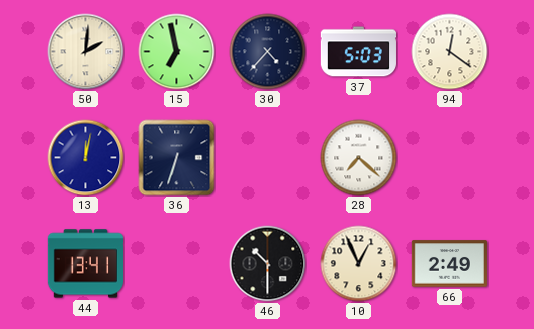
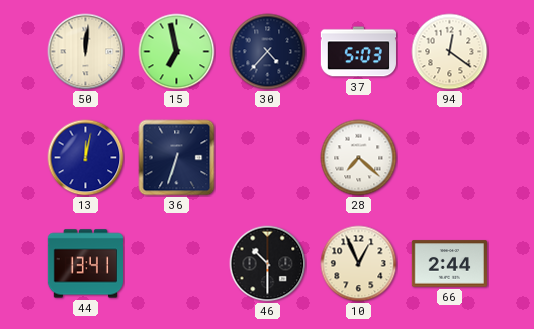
50: 2:01 -> 12:01 (86, 52)
66: 2:49 -> 2:44 (449, 264)
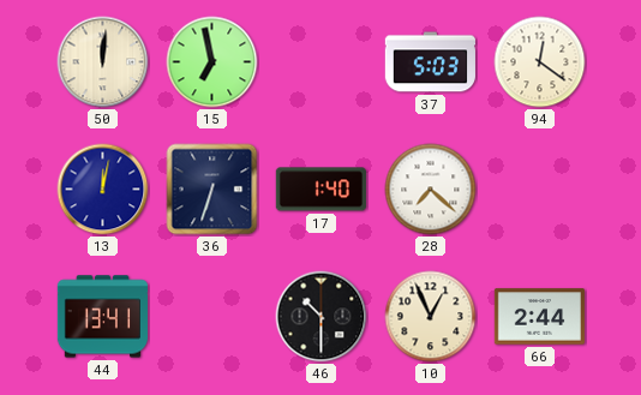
30: 4:37 -> none (268, 52)
17: none -> 1:40 (320, 190)
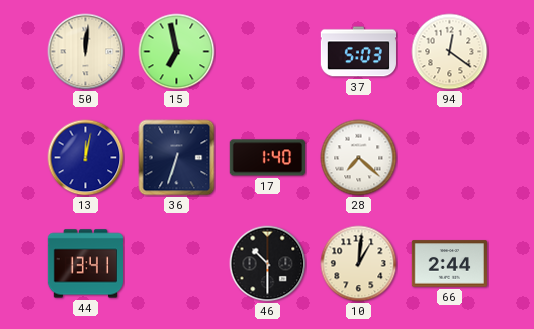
10: 12:56 -> 1:01 (359, 264)
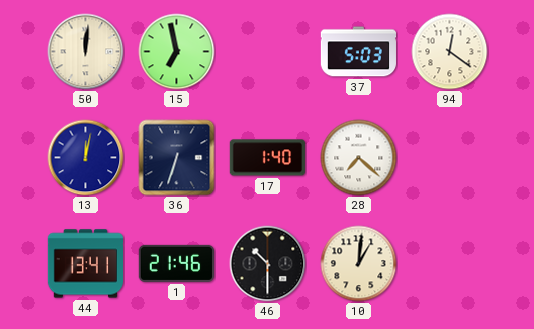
1: none -> 21:46 (176, 263)
66: 2:44 -> none (449, 264)
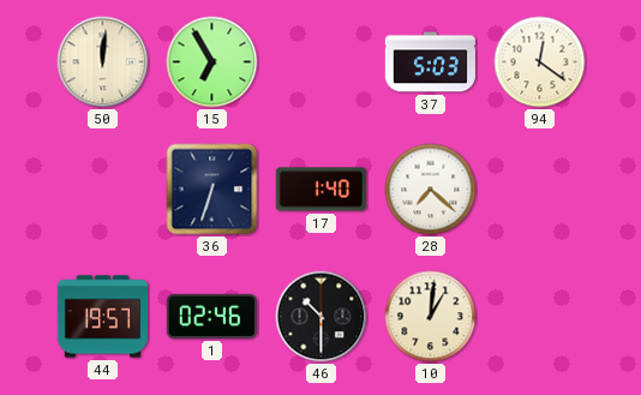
15: 6:58 -> 6:55 (212, 62)
13: 12:02 -> none (86, 158)
44: 13:41 -> 19:57 (102, 317)
1: 21:46 -> 02:46 (211, 316)
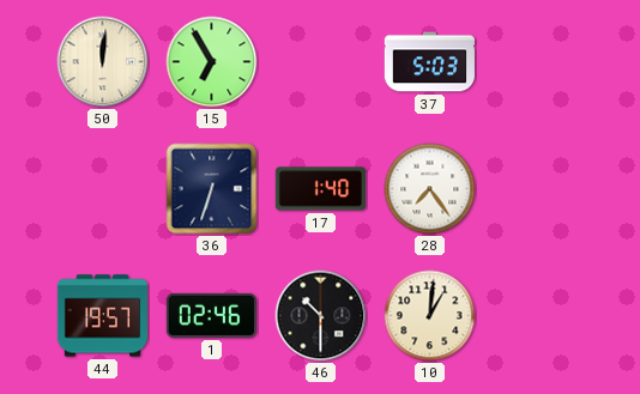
94: 12:21 -> none (540, 62)
28: 7:22 -> 7:24 (430, 189)
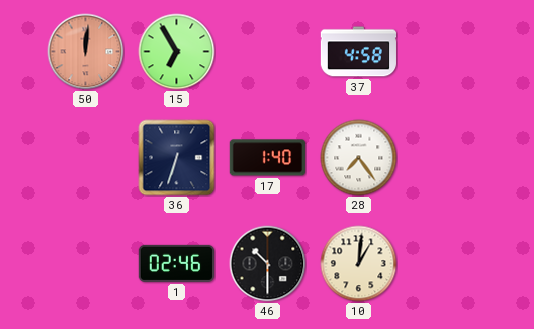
50 dial: cream -> salmon (86, 52)
37: 5:03 -> 4:58 (358, 52)
44: 19:57 -> none (102, 316)
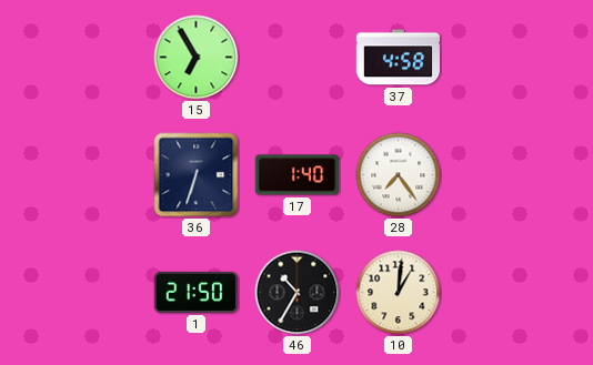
50: 12:01 -> none (86, 52)
1: 02:46 -> 21:50 (195, 292)
46: 10:30 -> 10:35 (298, 293)
